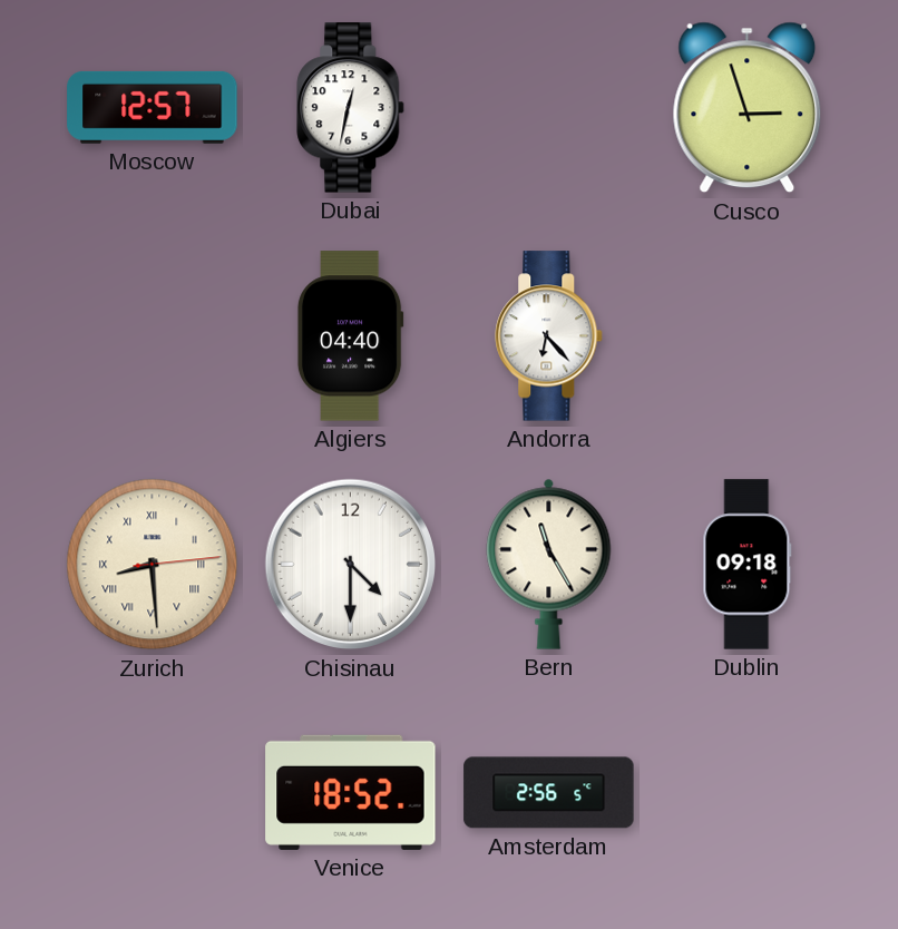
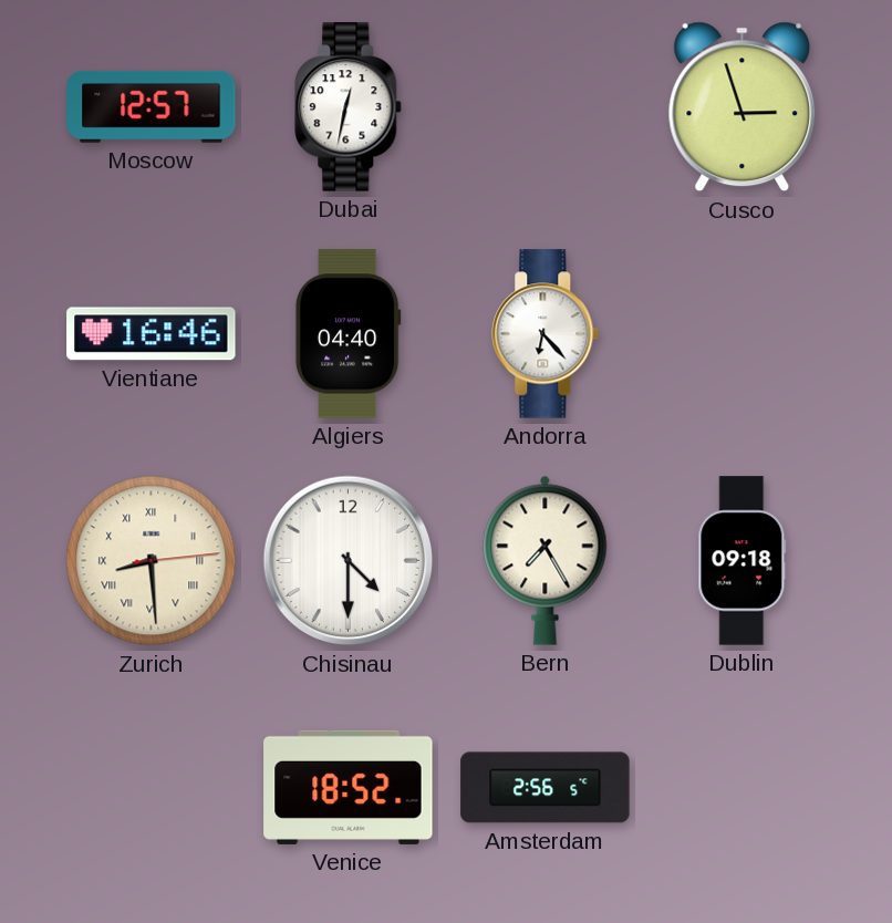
Vientiane: none -> 16:46 (152, 334)
Bern: 11:25 -> 7:25 (546, 560)
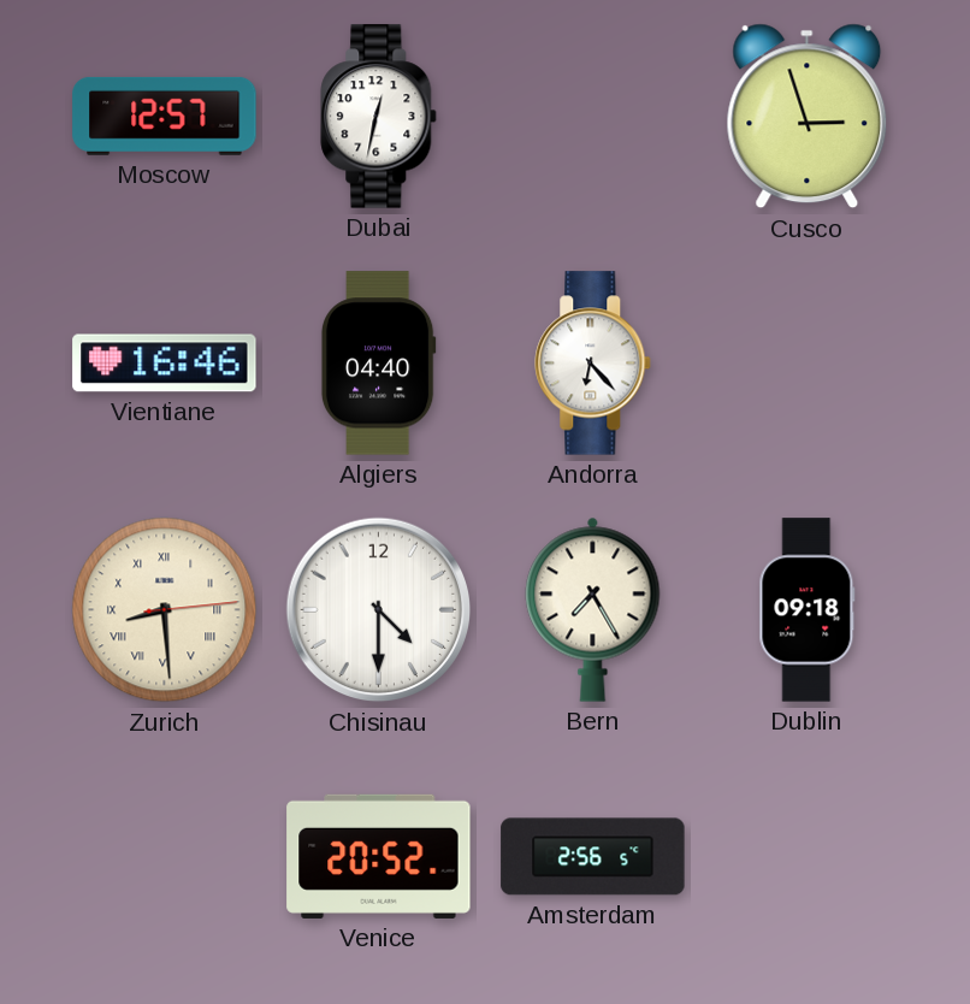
Venice: 18:52 -> 20:52 (379, 856)
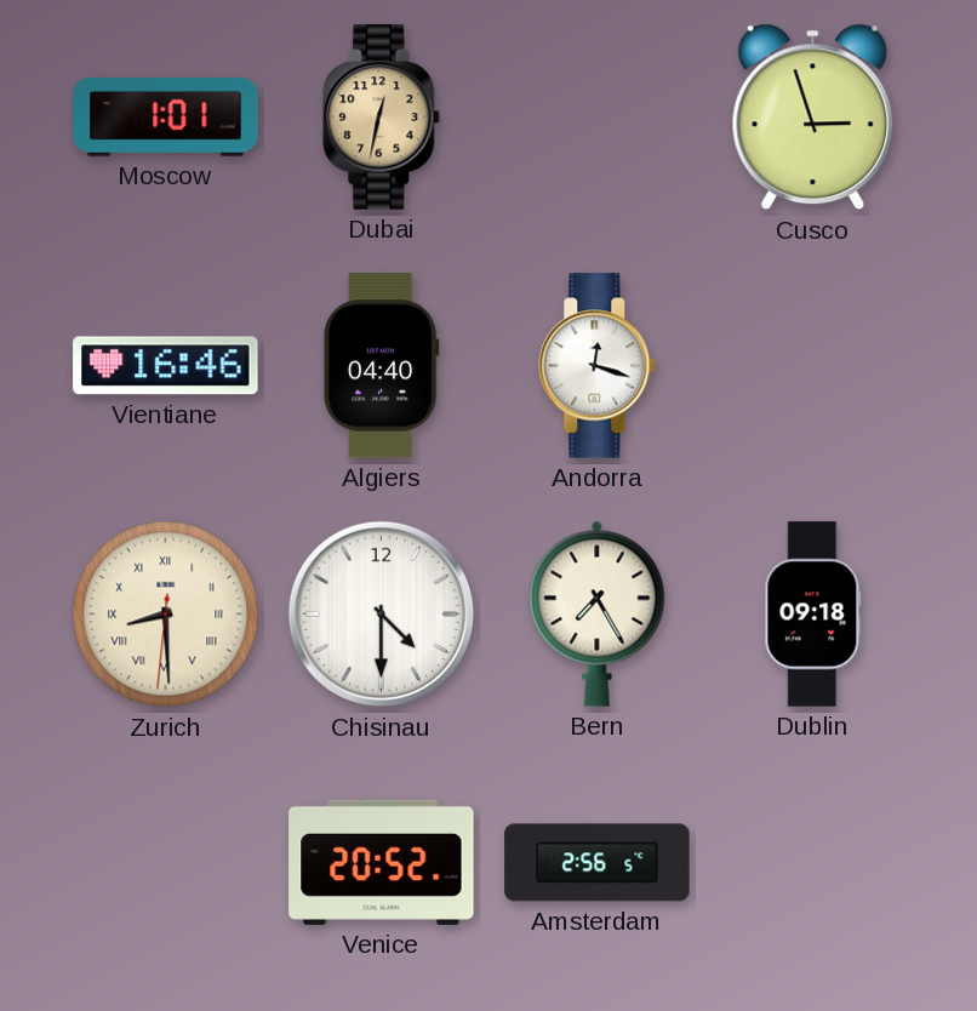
Moscow: 12:57 -> 1:01 (166, 116)
Dubai dial: white -> champagne (382, 118)
Andorra: 6:23 -> 12:18 (598, 366)
Zurich: 8:29:14 -> 8:29:31 (166, 615)
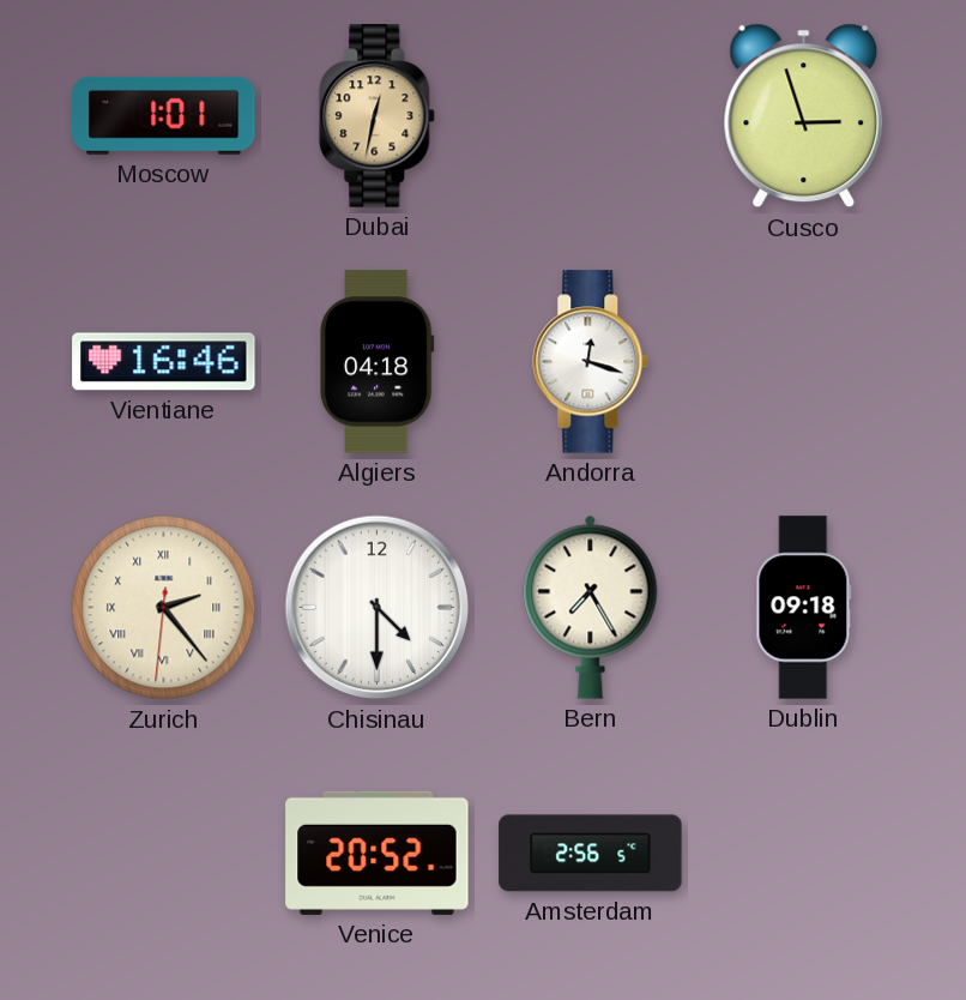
Algiers: 04:40 -> 04:18 (376, 362)
Zurich: 8:29 -> 2:23 (164, 608)
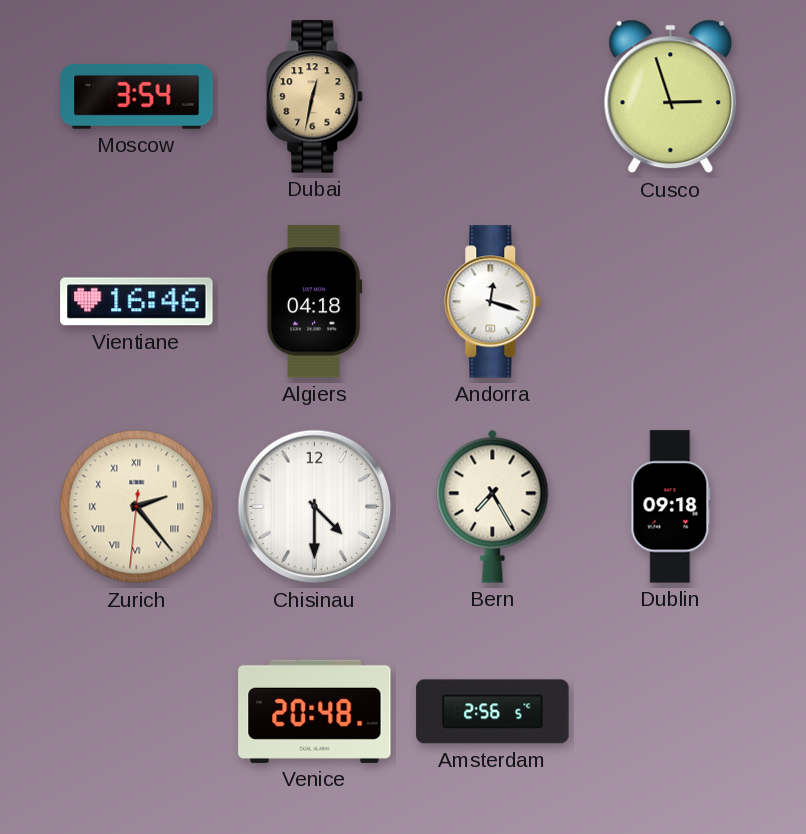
Moscow: 1:01 -> 3:54 (137, 96)
Venice: 20:52 -> 20:48 (315, 711)
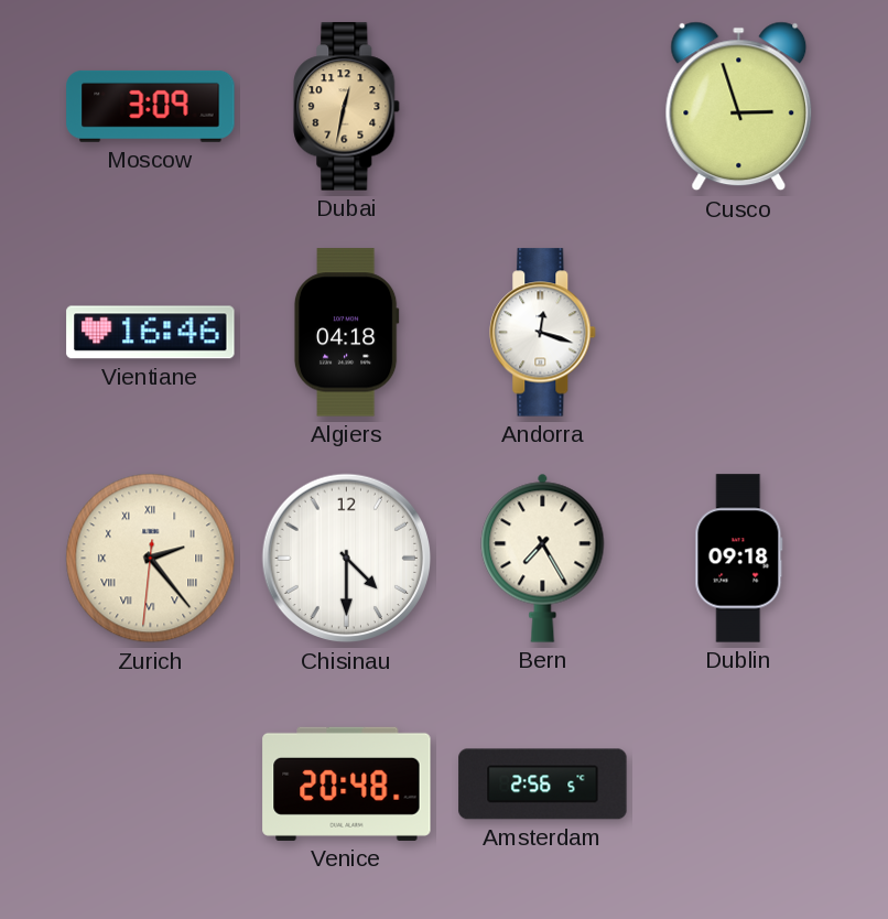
Moscow: 3:54 -> 3:09 (151, 106)
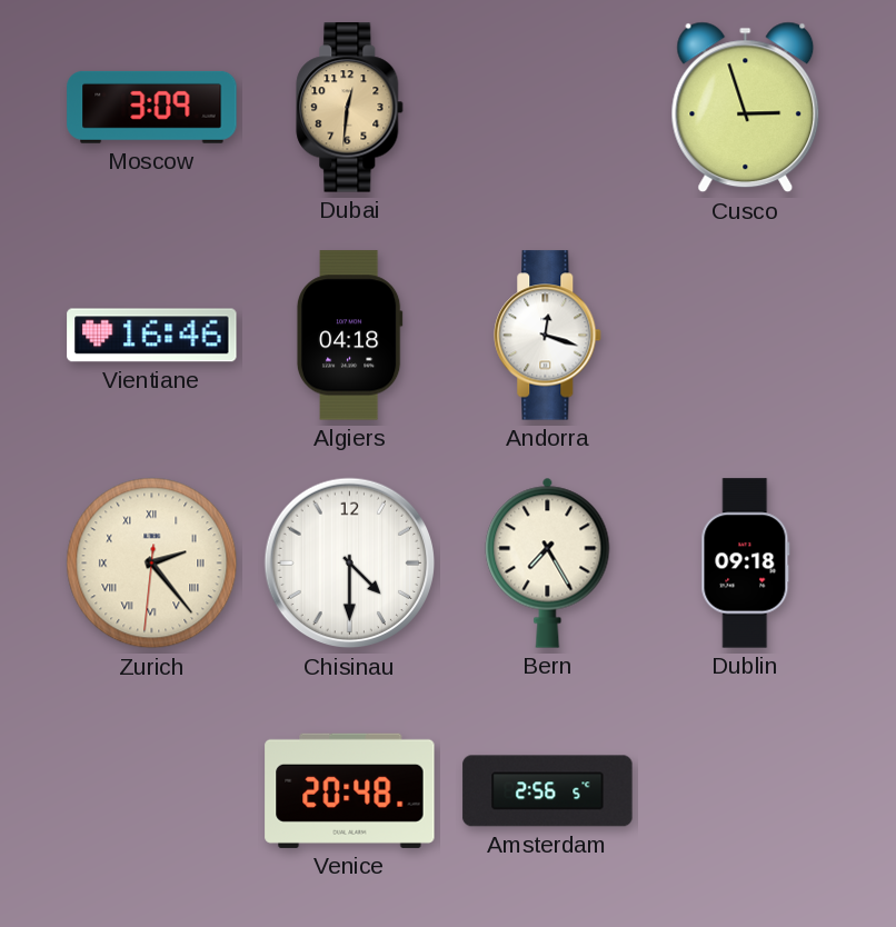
Dubai: 12:32 -> 12:31 (350, 108)
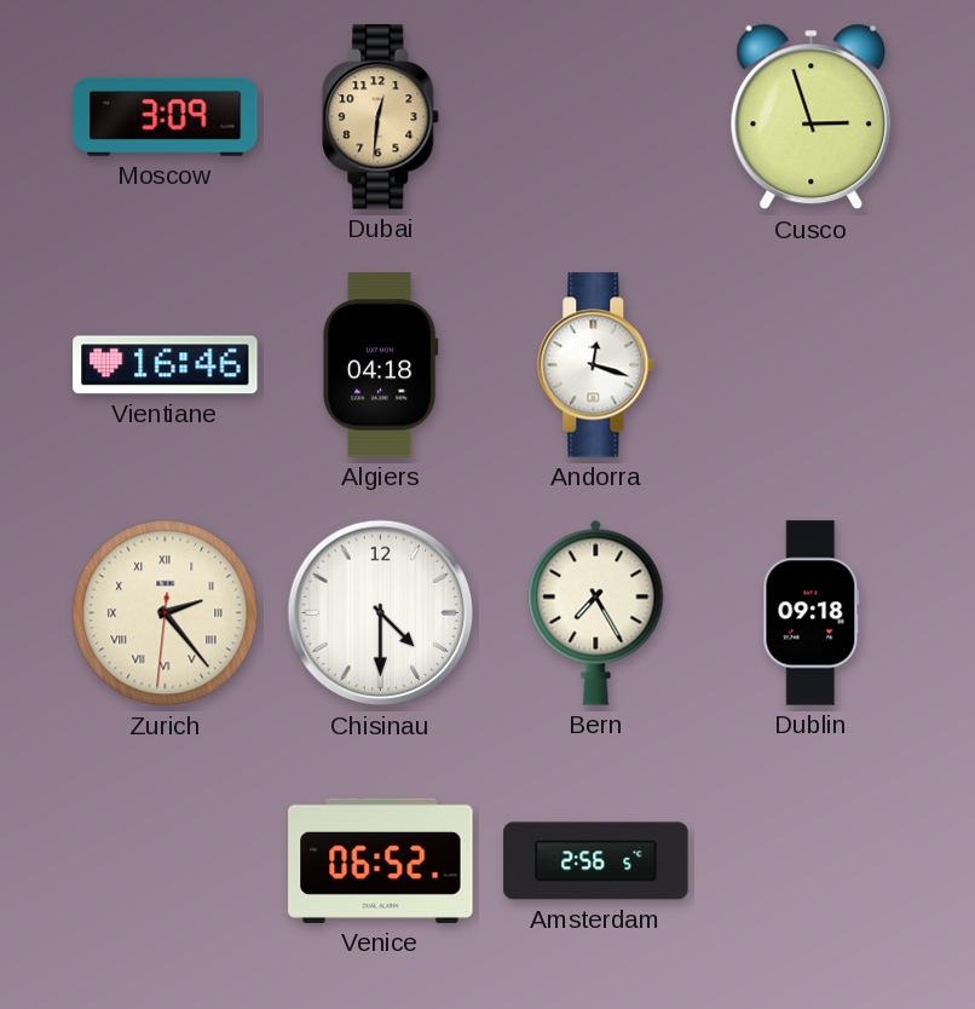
Venice: 20:48 -> 06:52 (381, 860)
